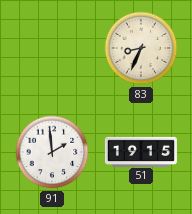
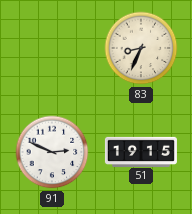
91: 1:59 -> 2:49 (52, 152)
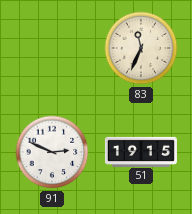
83: 8:34 -> 11:34 (141, 48)
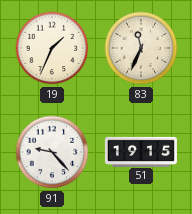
19: none -> 1:34 (52, 48)
91: 2:49 -> 9:23 (52, 152)
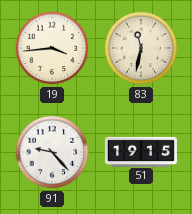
19: 1:34 -> 3:44 (52, 48)
83: 11:34 -> 11:32 (141, 48)
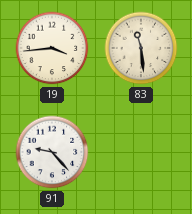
83: 11:32 -> 11:29 (141, 48)
51: 19:15 -> none (141, 151)
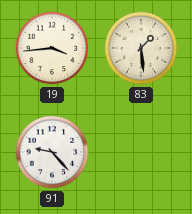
83: 11:29 -> 1:29 (141, 48)
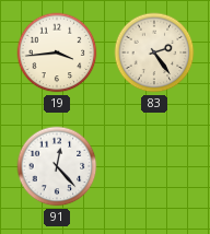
83: 1:29 -> 2:24 (154, 52)
91: 9:23 -> 12:23 (57, 166)
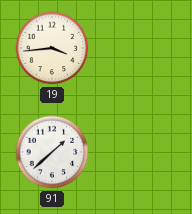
83: 2:24 -> none (154, 52)
91: 12:23 -> 1:38 (52, 152)
